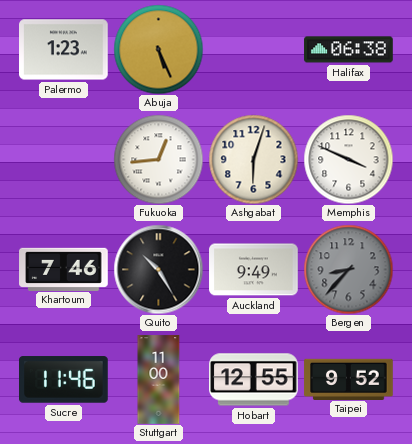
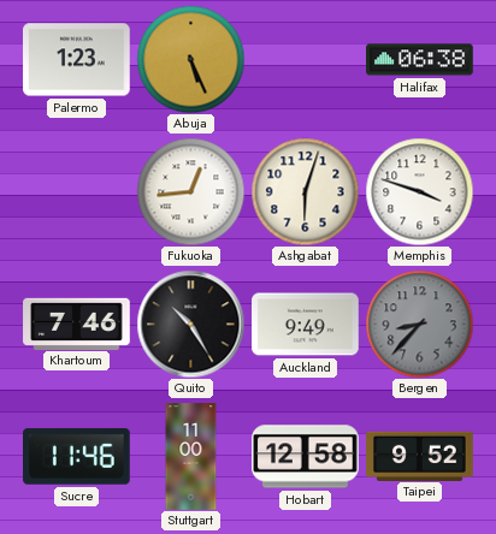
Memphis: 3:49 -> 3:48 (419, 191)
Hobart: 12:55 -> 12:58 (306, 457)
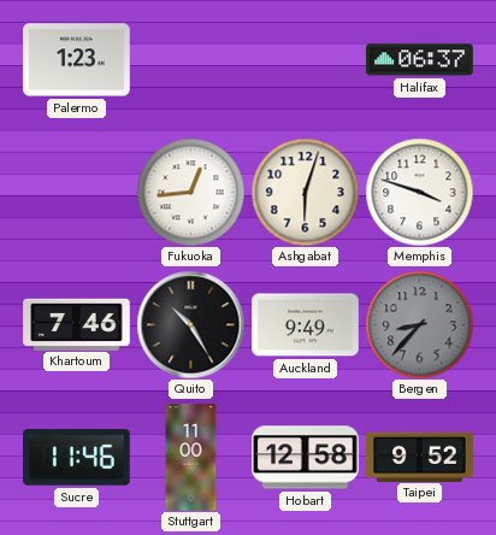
Abuja: 5:26 -> none (190, 59)
Halifax: 06:38 -> 06:37 (420, 60)
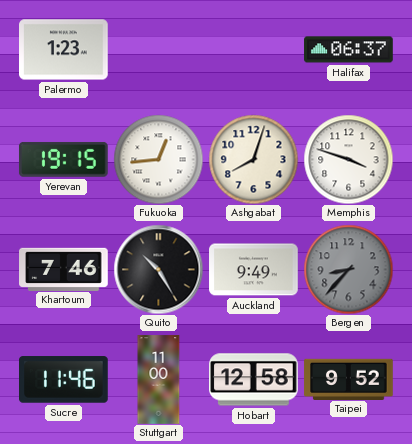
Yerevan: none -> 19:15 (63, 159)
Ashgabat: 6:03 -> 8:03 (253, 159)
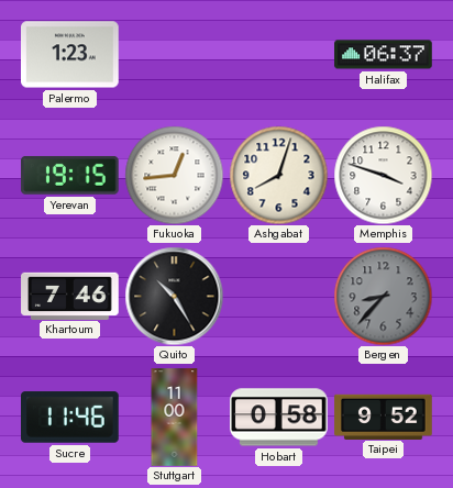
Auckland: 9:49 -> none (254, 270)
Hobart: 12:58 -> 0:58 (279, 418)
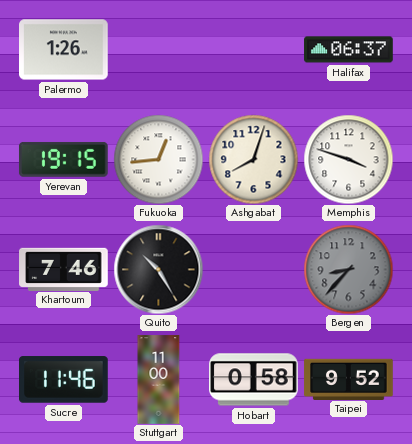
Palermo: 1:23 -> 1:26 (64, 50)
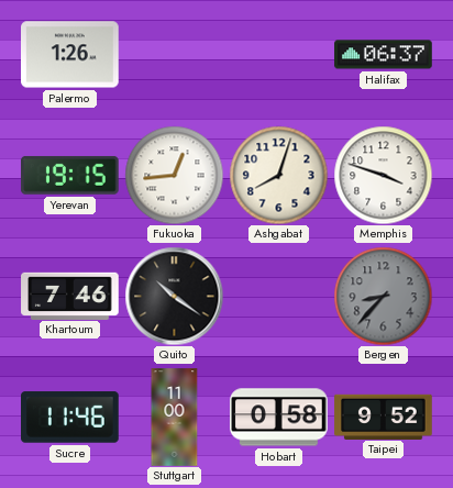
Quito: 10:25 -> 10:21 (174, 296)
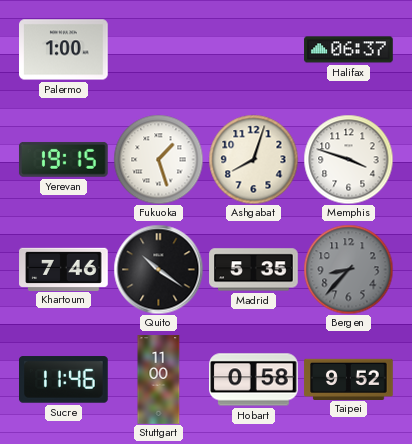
Palermo: 1:26 -> 1:00 (64, 50)
Fukuoka: 12:44 -> 1:27 (158, 159)
Madrid: none -> 5:35 (254, 270)
